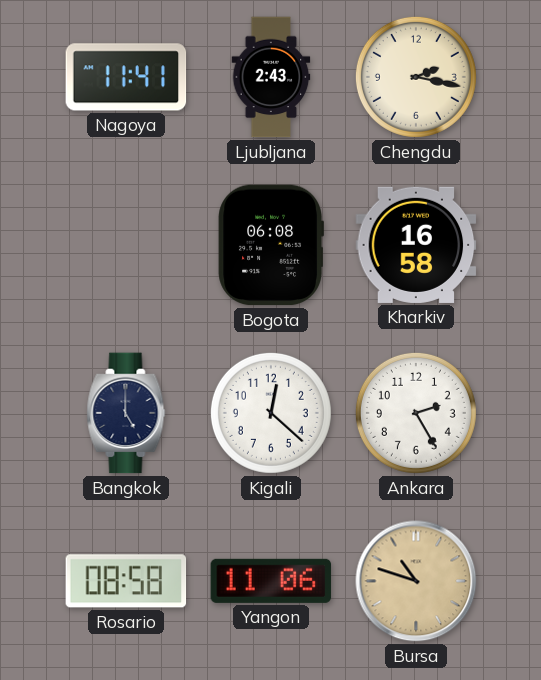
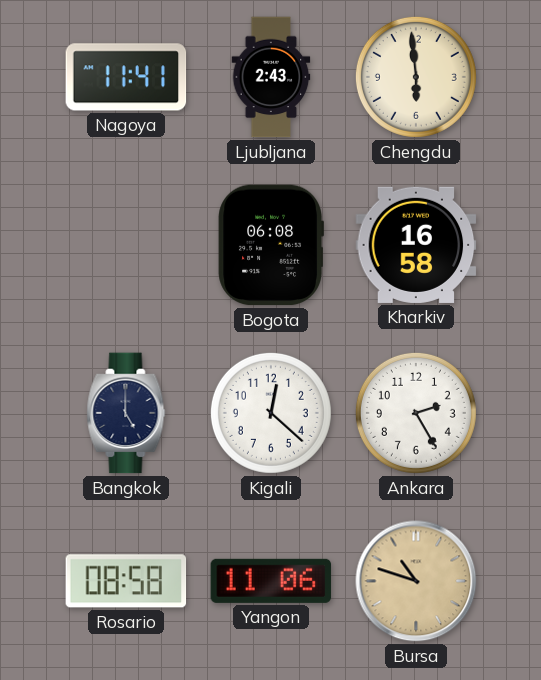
Chengdu: 2:17 -> 5:59 (416, 77)
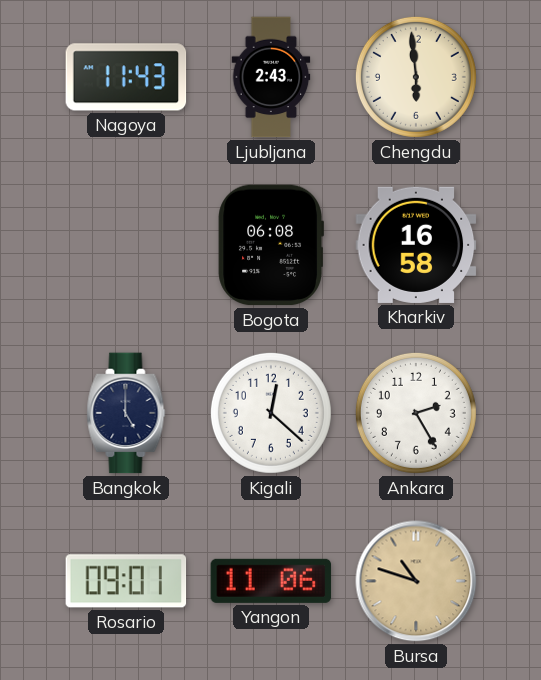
Nagoya: 11:41 -> 11:43 (126, 77)
Rosario: 08:58 -> 09:01 (126, 581)
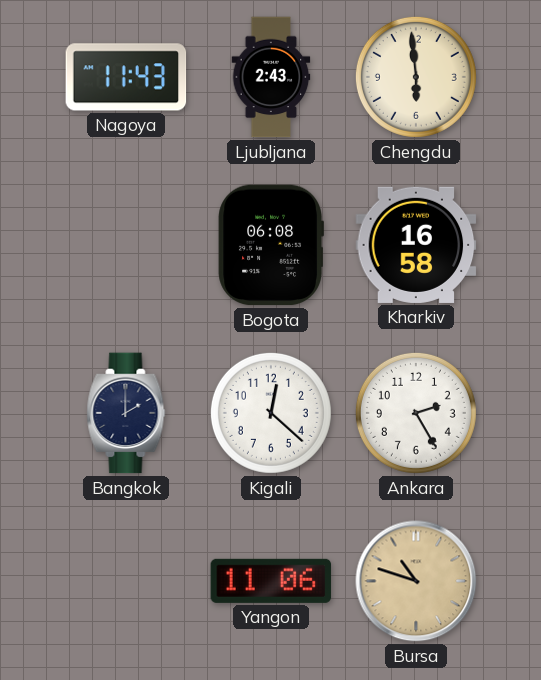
Bangkok: 5:00 -> 2:00 (126, 413)
Rosario: 09:01 -> none (126, 581)
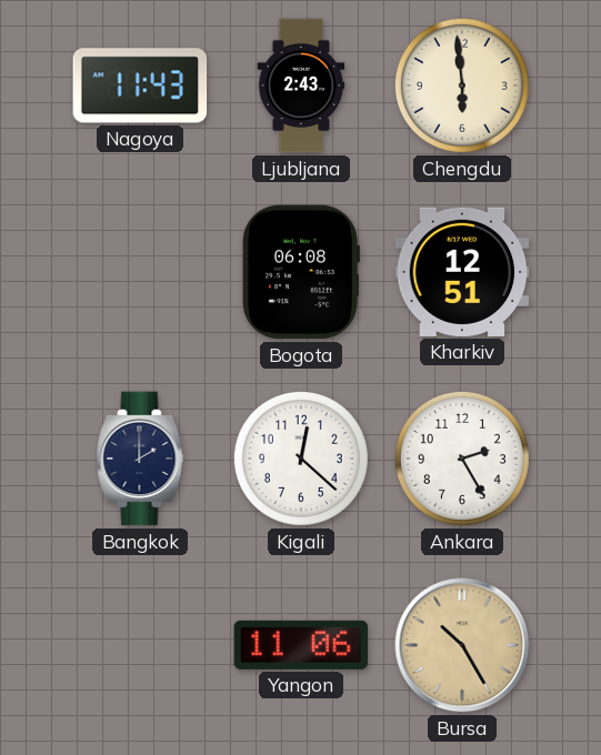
Kharkiv: 16:58 -> 12:51 (462, 272)
Bursa: 10:48 -> 10:25 (462, 645)
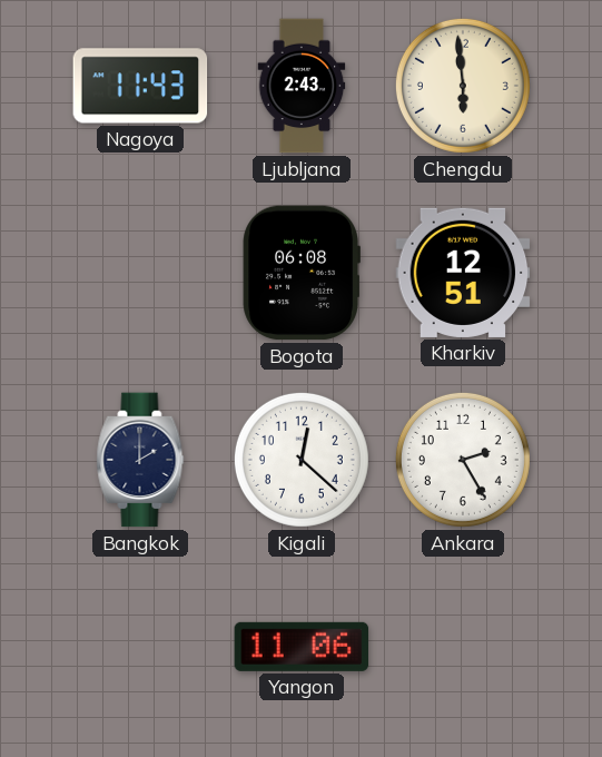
Bursa: 10:25 -> none (462, 645)
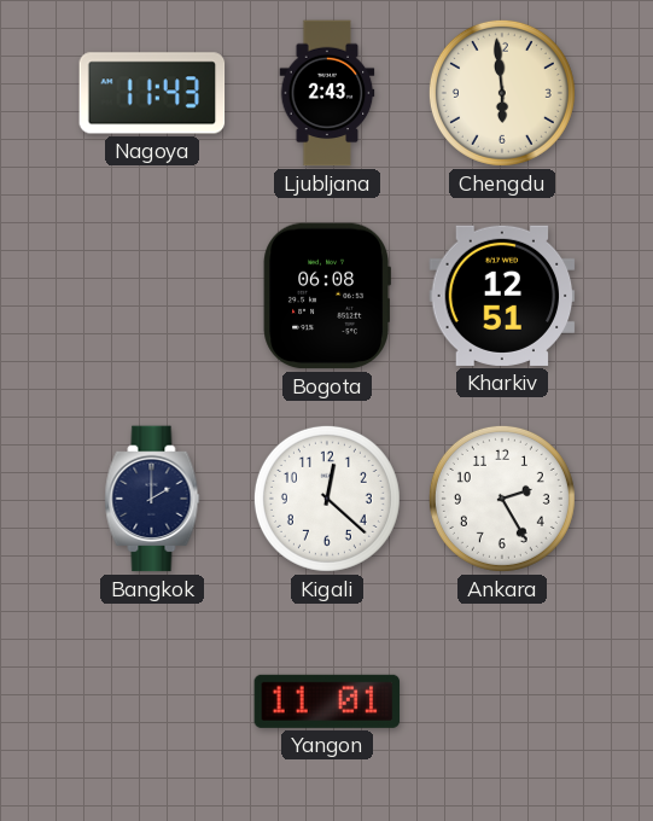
Yangon: 11:06 -> 11:01 (327, 701)
